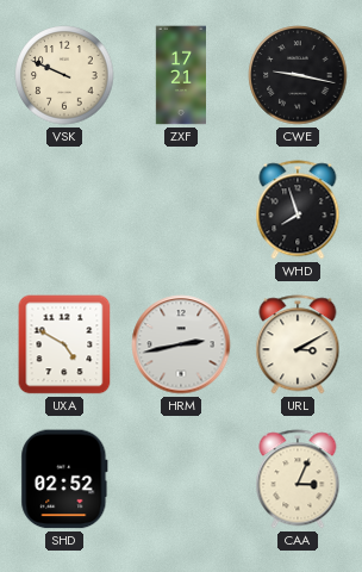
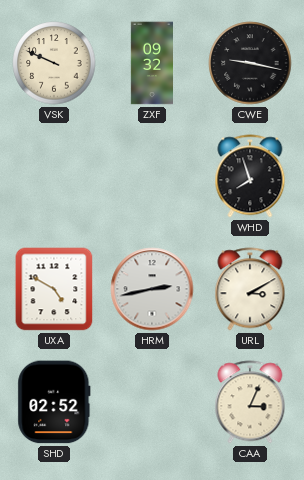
ZXF: 17:21 -> 09:32 (151, 63)
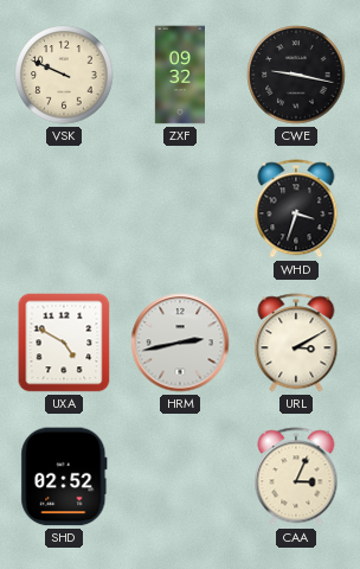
WHD: 7:57 -> 3:33 (296, 209)
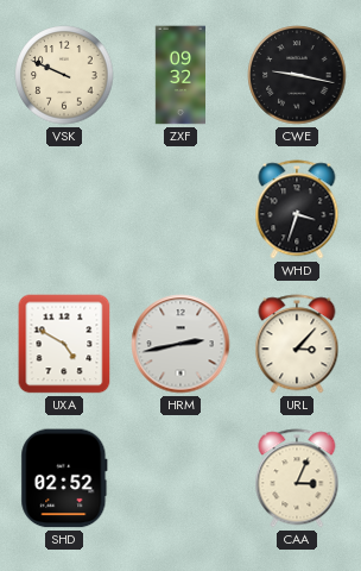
URL: 3:10 -> 3:07 (297, 344)
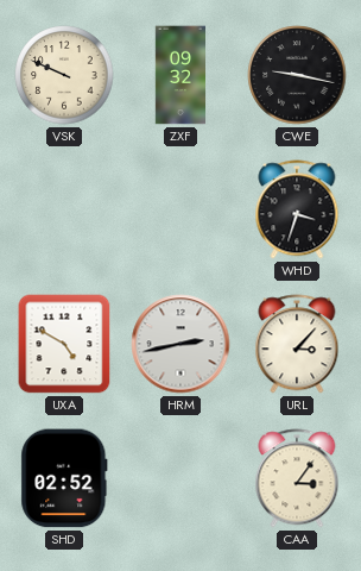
CAA: 3:04 -> 3:06 (297, 478)
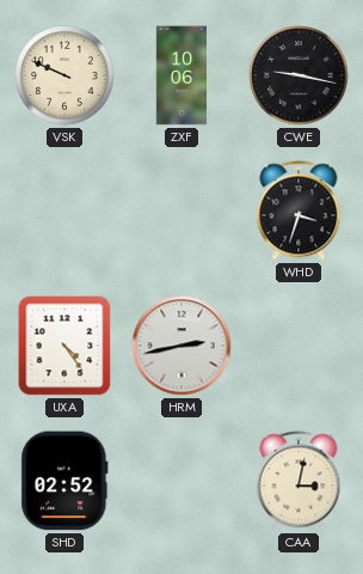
ZXF: 09:32 -> 10:06 (180, 75)
UXA: 4:50 -> 4:24 (64, 346)
URL: 3:07 -> none (297, 344)
CAA: 3:06 -> 3:02 (299, 481)
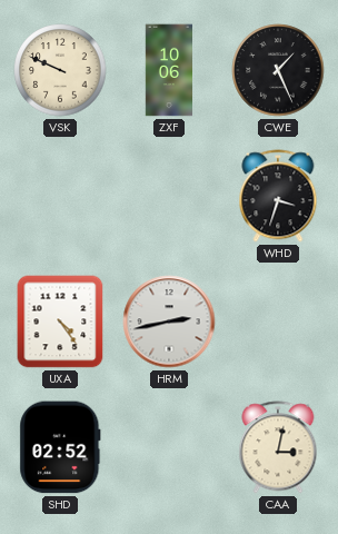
CWE: 9:17 -> 1:26 (278, 70)
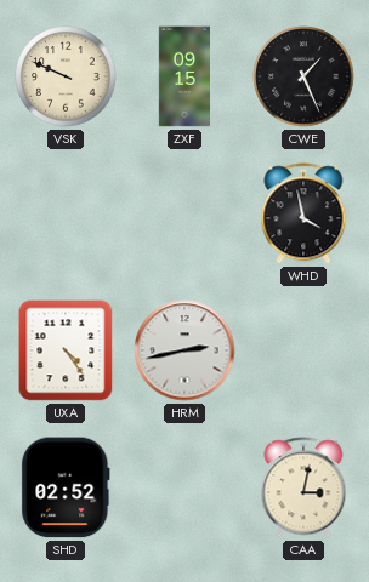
ZXF: 10:06 -> 09:15 (183, 76)
WHD: 3:33 -> 3:58 (303, 213)
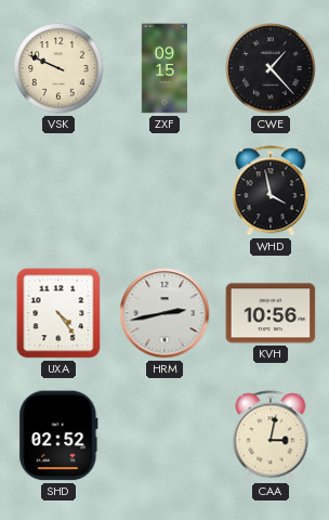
CWE: 1:26 -> 1:23 (271, 68)
KVH: none -> 10:56 (271, 313)
